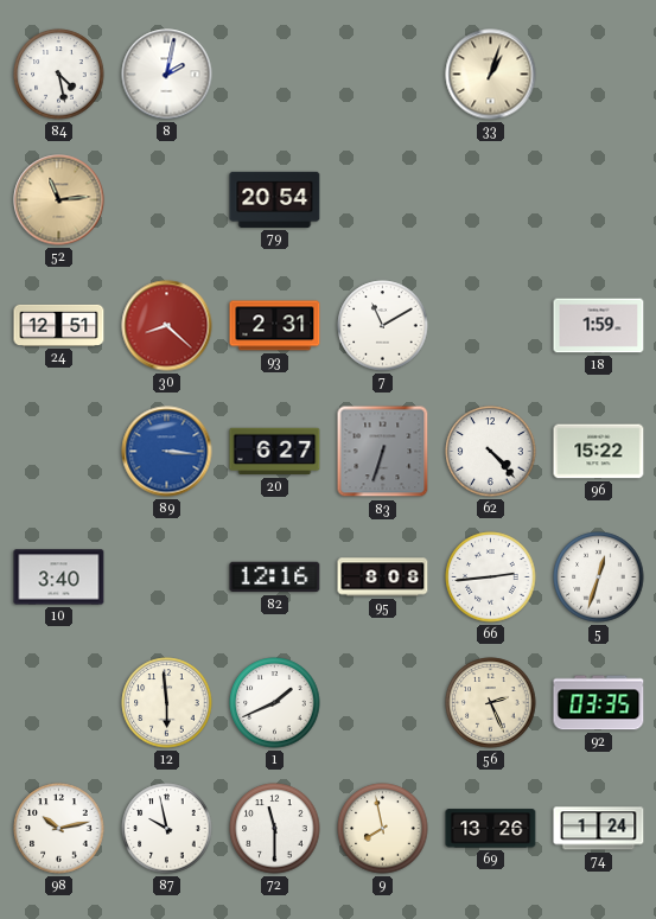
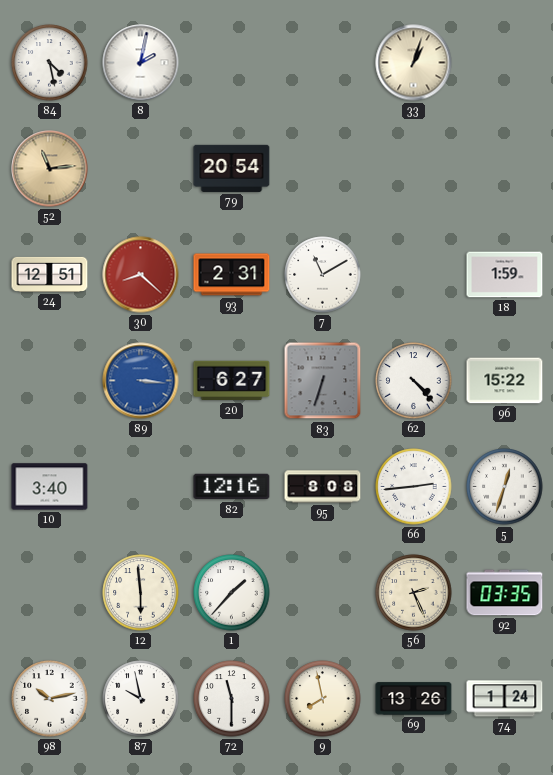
1: 1:41 -> 1:37 (232, 593)
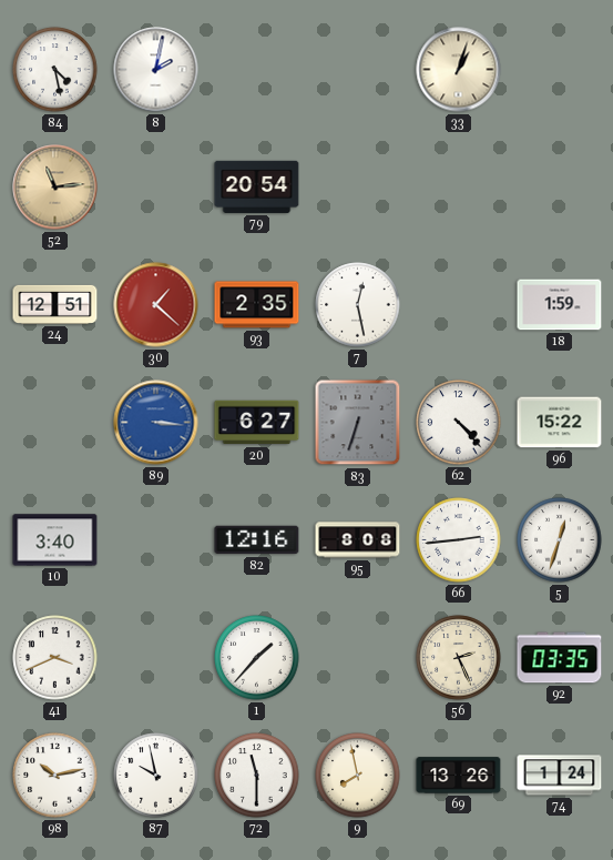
30: 8:22 -> 1:22 (156, 305)
93: 2:31 -> 2:35 (257, 305)
7: 11:10 -> 12:28 (358, 305)
41: none -> 3:41 (55, 658)
12: 5:59 -> none (141, 593)
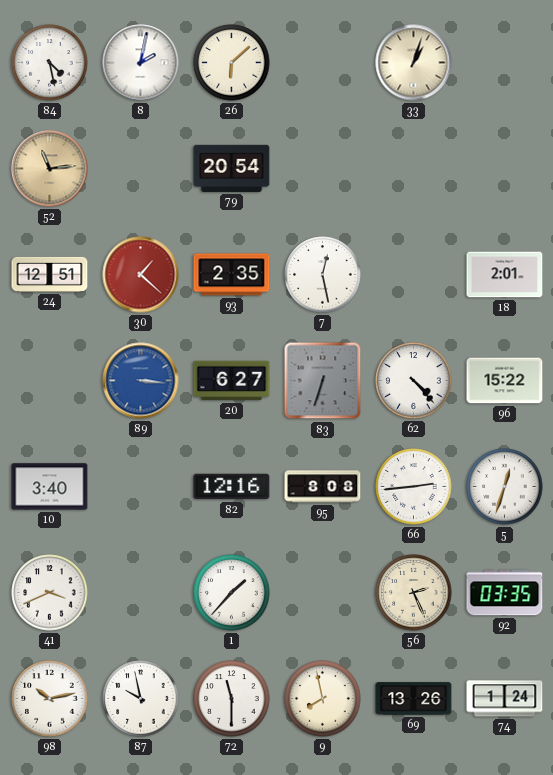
26: none -> 6:08 (232, 63)
18: 1:59 -> 2:01 (505, 275)
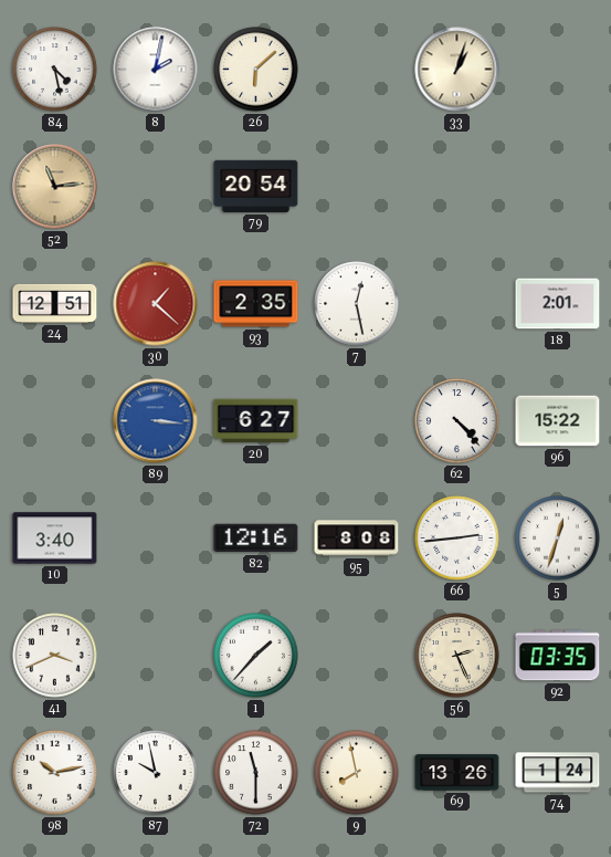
83: 6:33 -> none (323, 381)
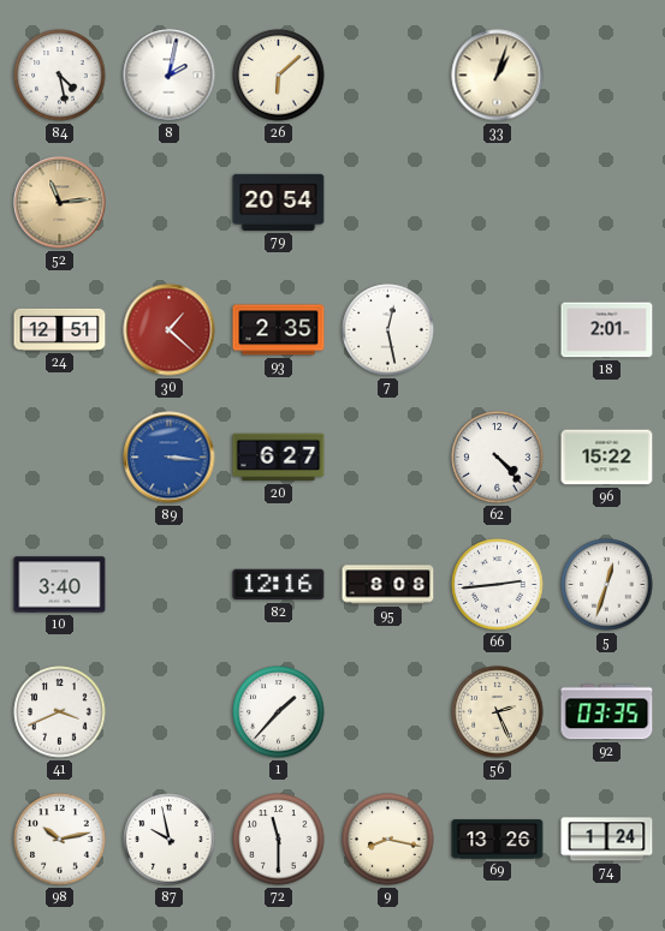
9: 7:58 -> 8:17 (388, 840)
